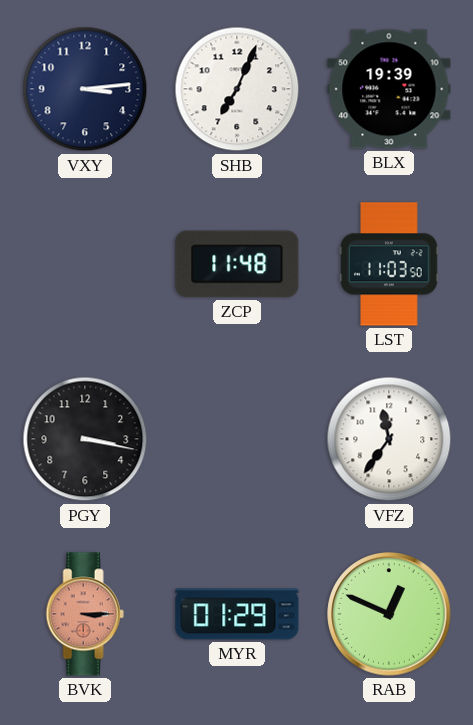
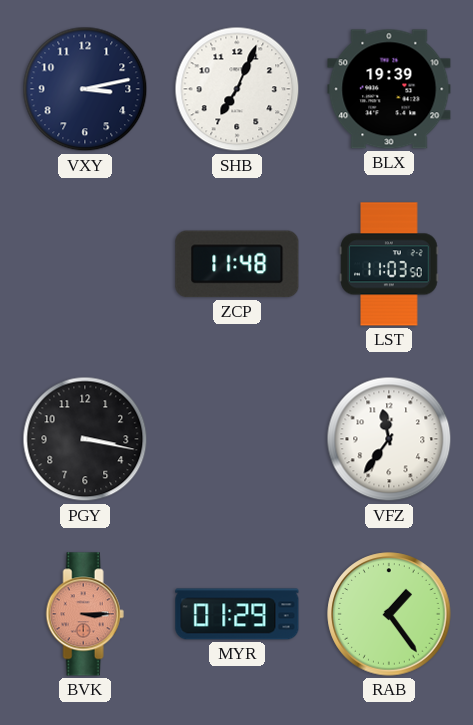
VXY: 3:14 -> 3:13 (85, 89)
RAB: 12:49 -> 1:24 (389, 614)
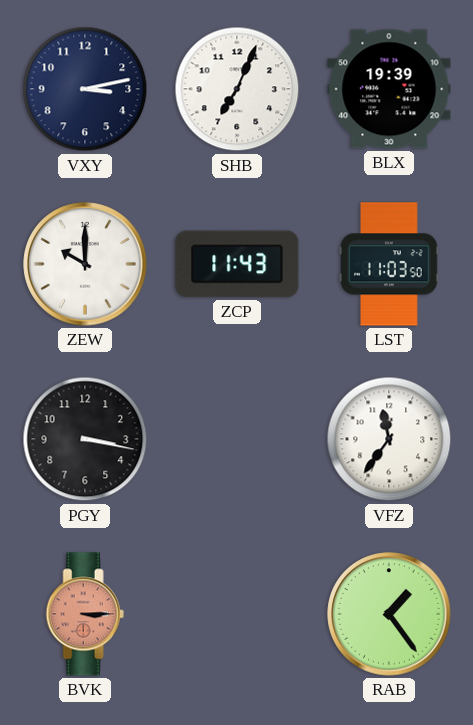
ZEW: none -> 10:00 (85, 264)
ZCP: 11:48 -> 11:43 (237, 264)
MYR: 01:29 -> none (237, 614)
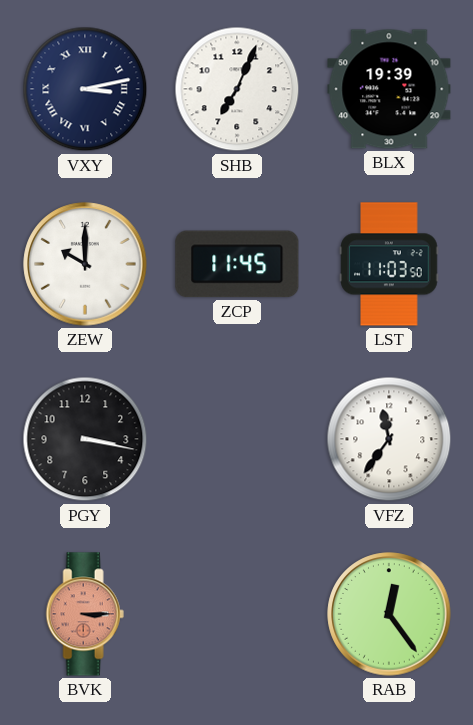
VXY numerals: Arabic -> Roman (85, 89)
ZCP: 11:43 -> 11:45 (237, 264)
RAB: 1:24 -> 12:24 (389, 614)
